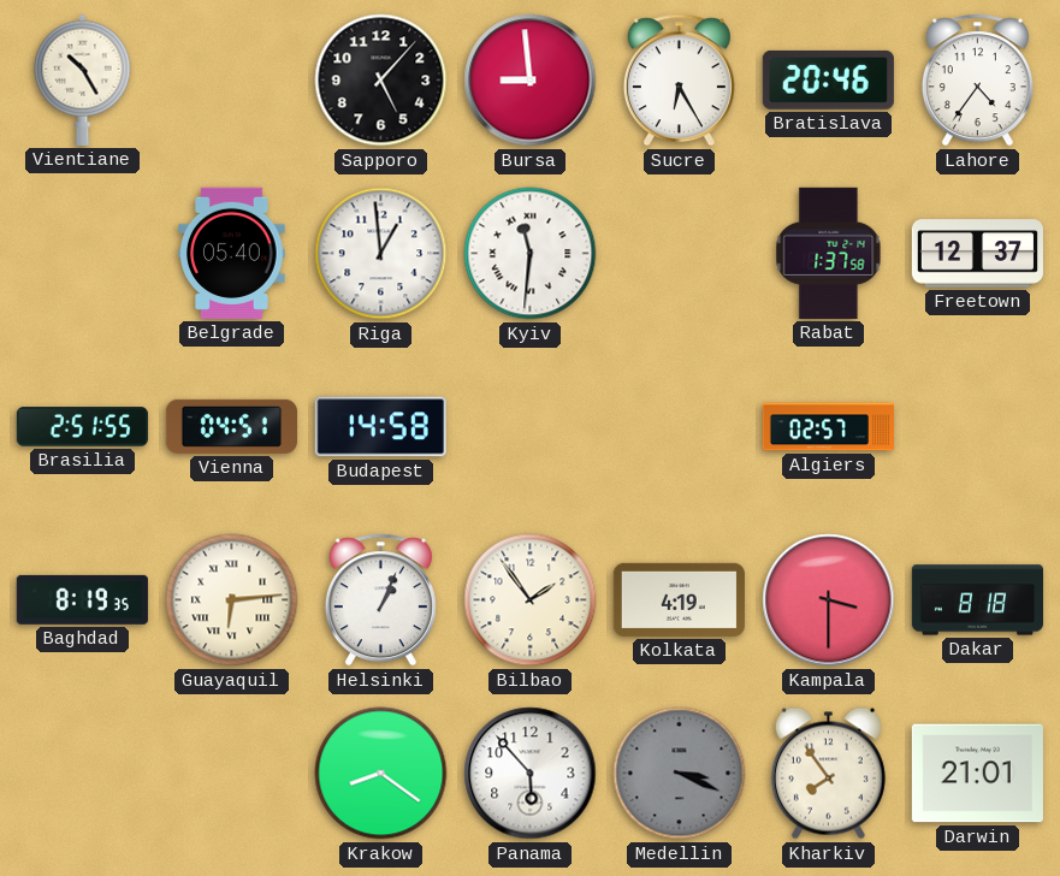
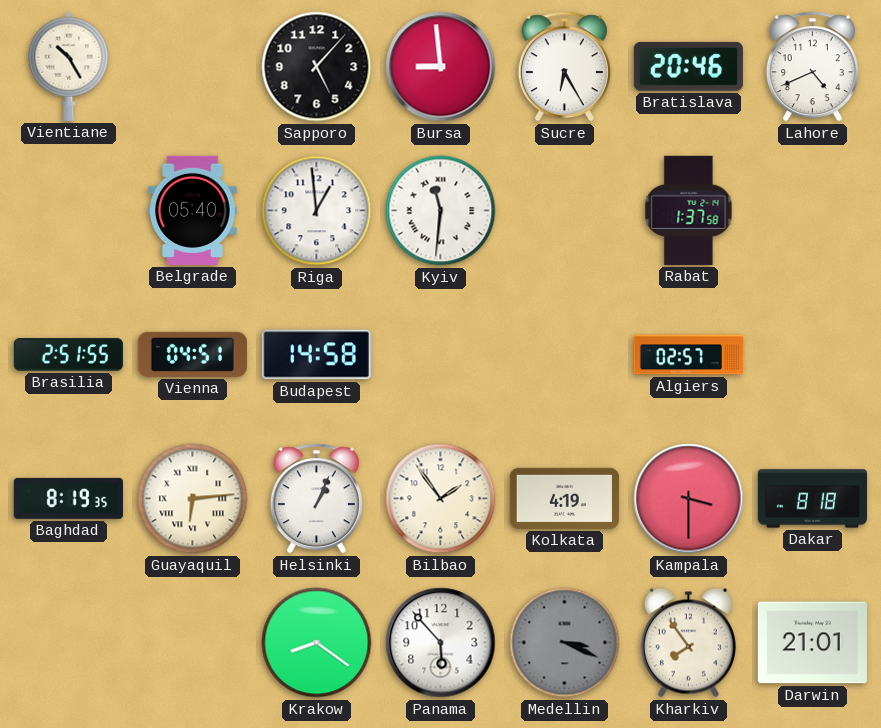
Lahore: 4:36 -> 4:41 (812, 67)
Freetown: 12:37 -> none (977, 254)
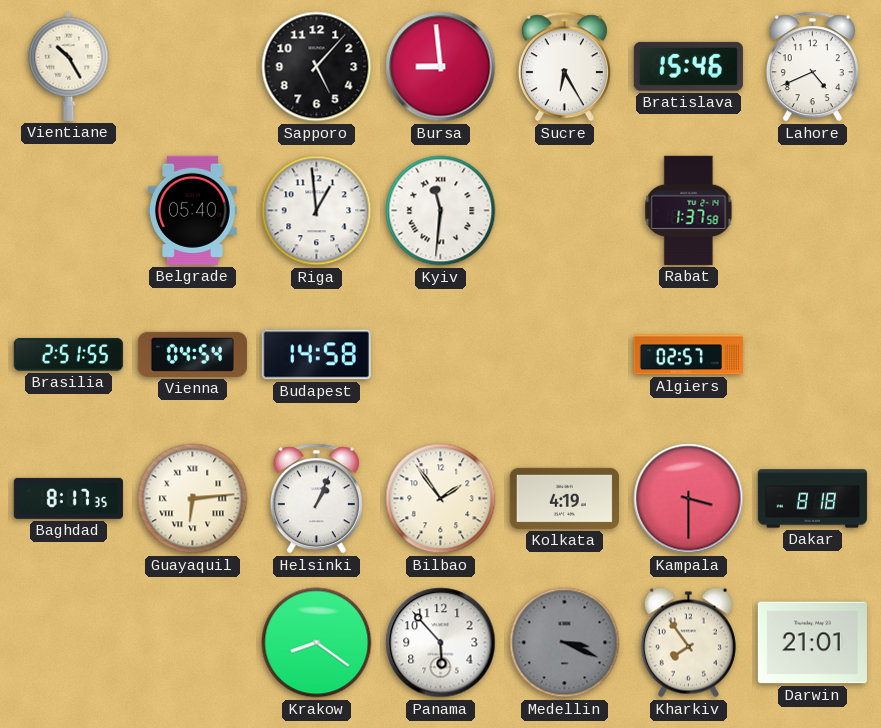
Bratislava: 20:46 -> 15:46 (688, 66)
Vienna: 04:51 -> 04:54 (192, 354)
Baghdad: 8:19 -> 8:17 (68, 498)
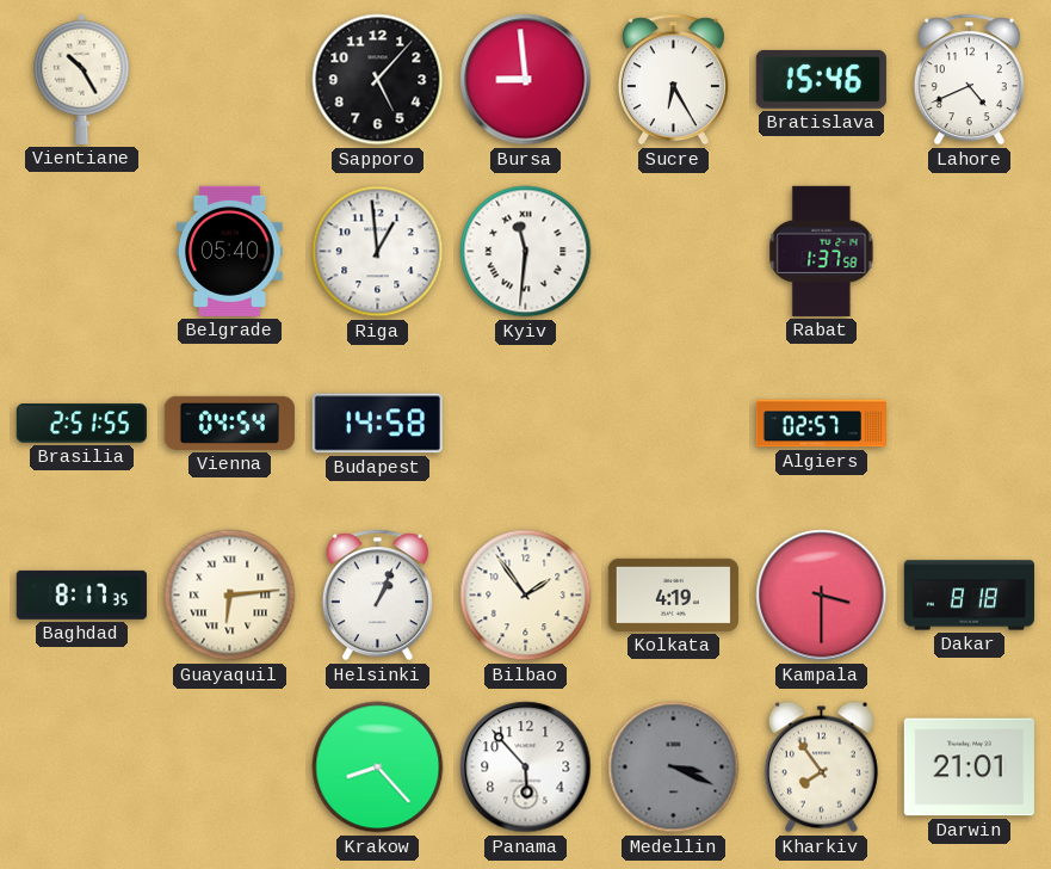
Krakow: 8:21 -> 8:23 (378, 768)
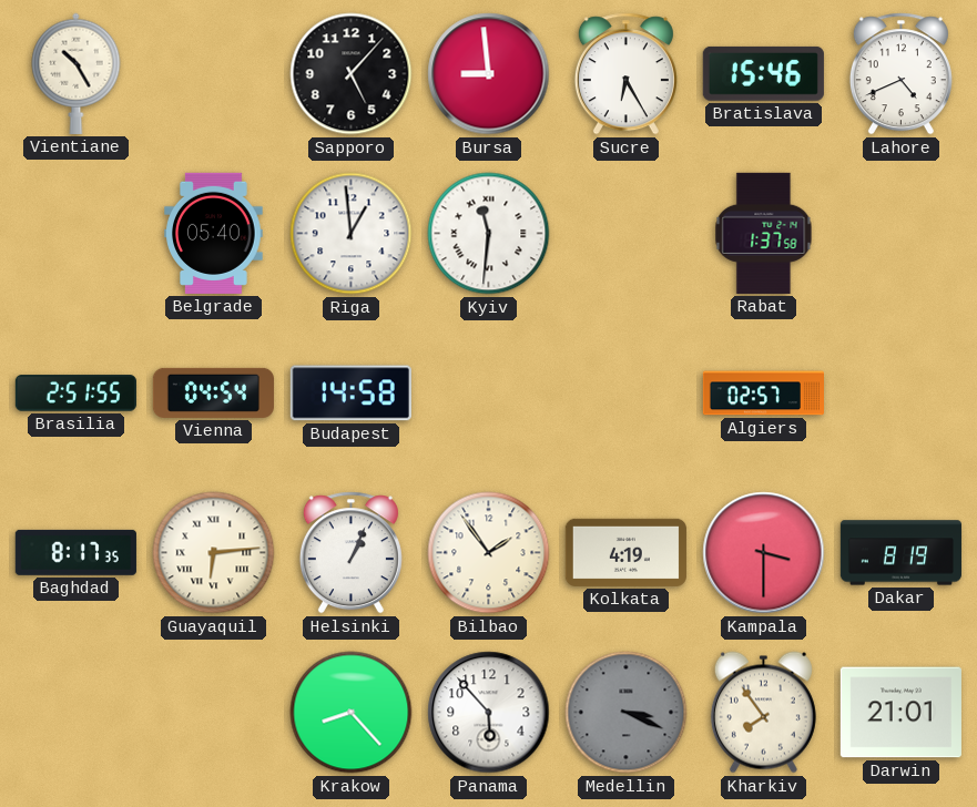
Dakar: 8:18 -> 8:19 (900, 553)
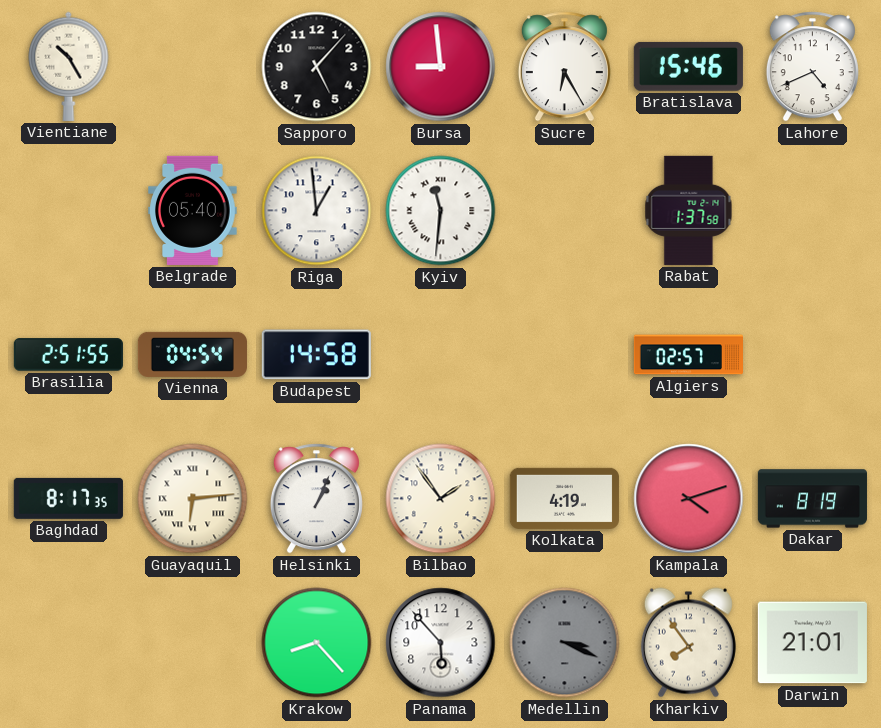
Kampala: 3:30 -> 4:12 (689, 499)
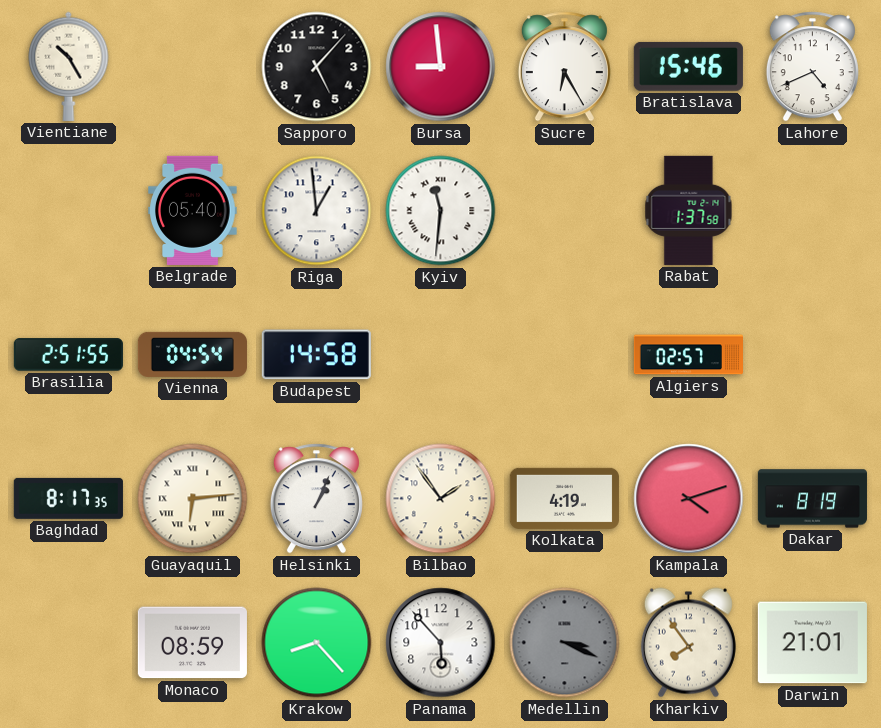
Monaco: none -> 08:59 (192, 643)
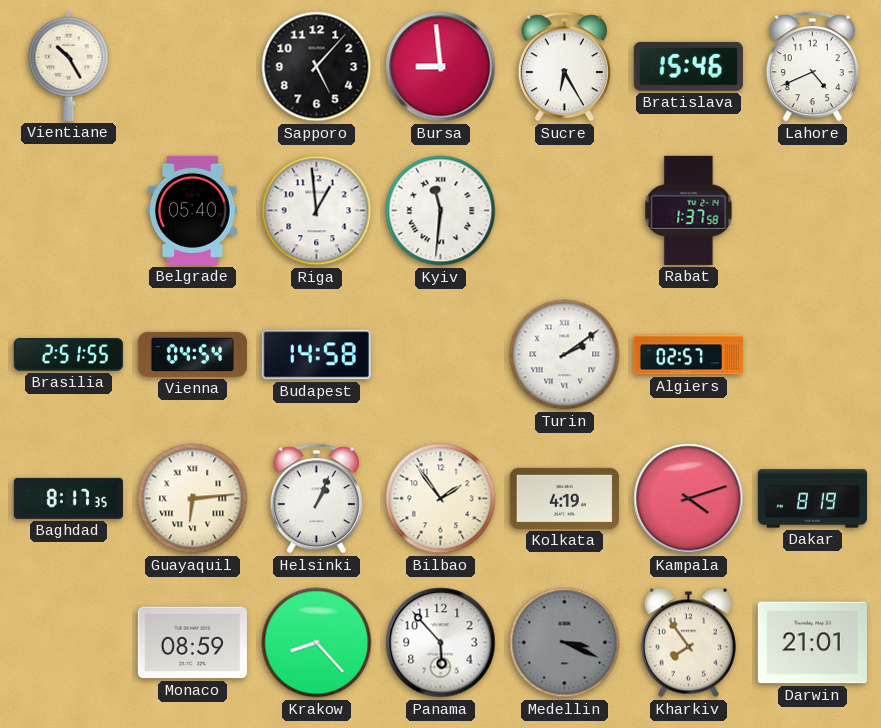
Turin: none -> 2:09 (565, 355)
